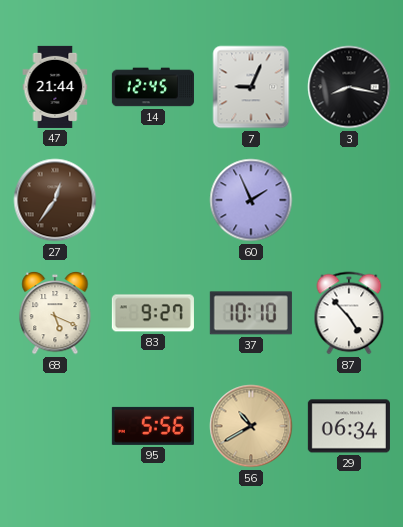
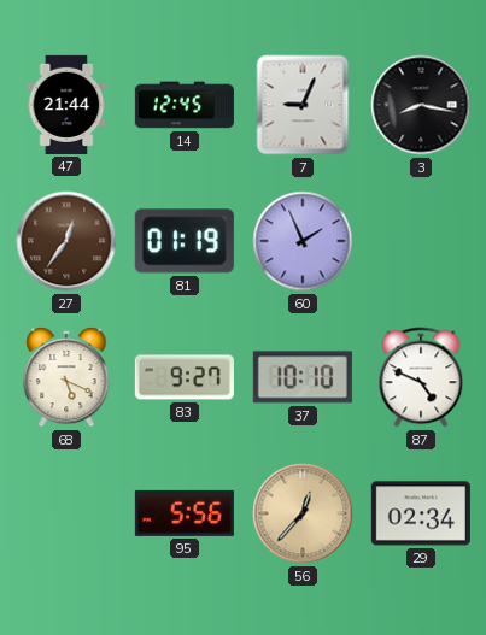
81: none -> 01:19 (185, 241)
87: 4:53 -> 4:49 (421, 377)
56: 10:40 -> 12:37 (303, 513)
29: 06:34 -> 02:34 (421, 513)
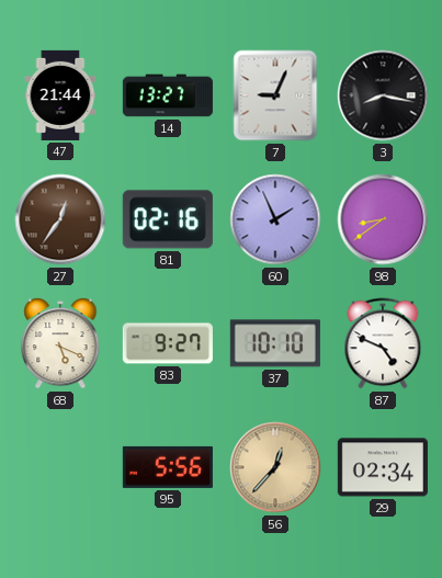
14: 12:45 -> 13:27 (168, 95)
81: 01:19 -> 02:16 (168, 219)
98: none -> 8:39 (383, 219)
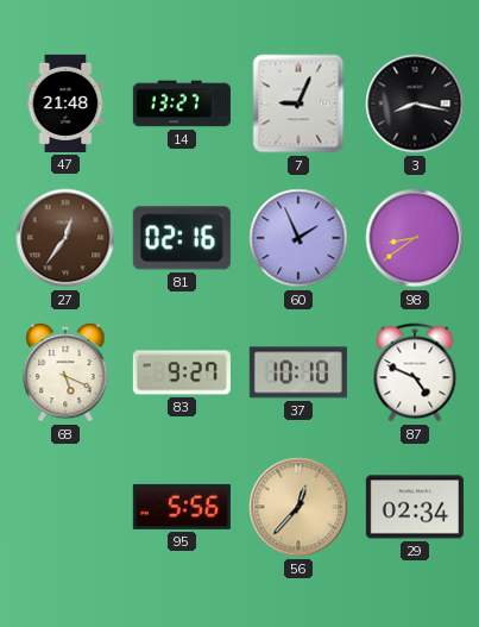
47: 21:44 -> 21:48 (65, 104)
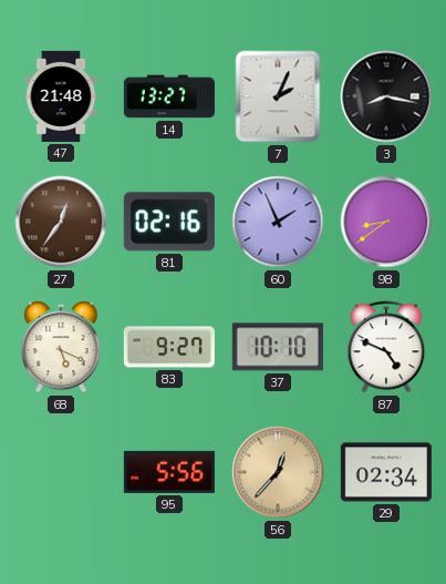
7: 9:04 -> 2:04 (278, 96)
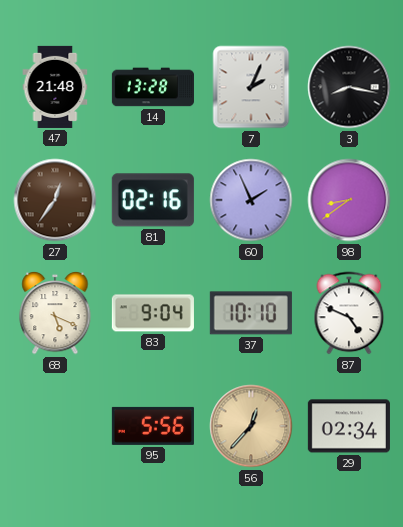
14: 13:27 -> 13:28 (153, 87)
83: 9:27 -> 9:04 (153, 313)
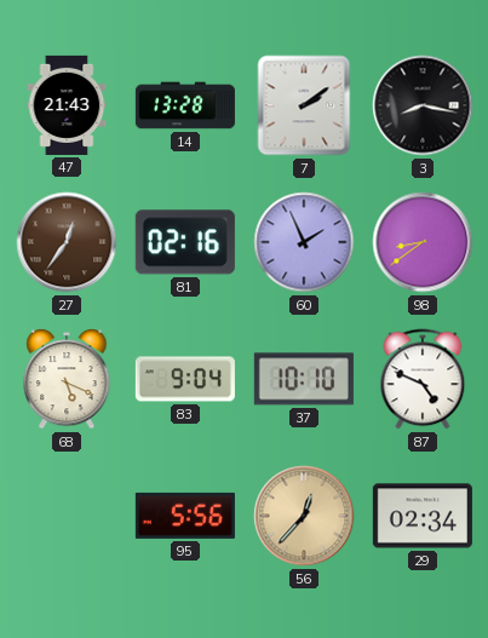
47: 21:48 -> 21:43 (67, 105)
7: 2:04 -> 2:09 (304, 105)
